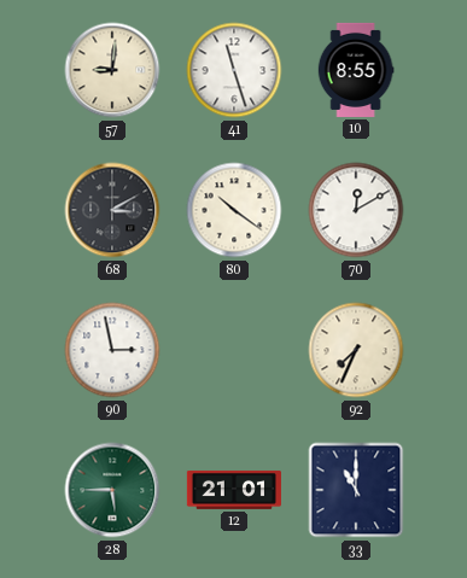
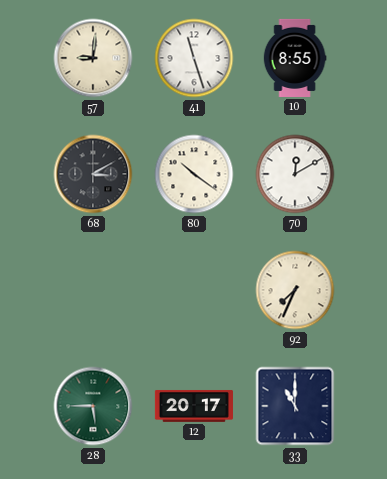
90: 2:58 -> none (112, 350)
12: 21:01 -> 20:17 (194, 406)
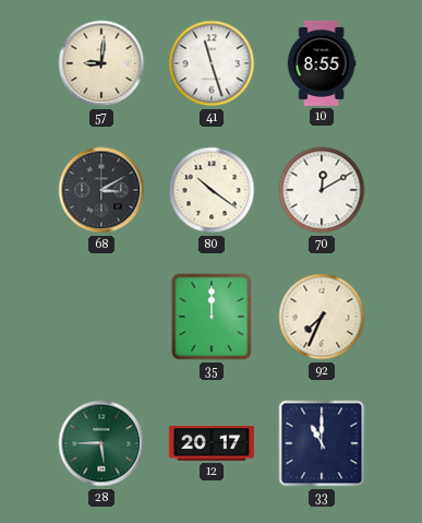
35: none -> 12:00 (212, 317)
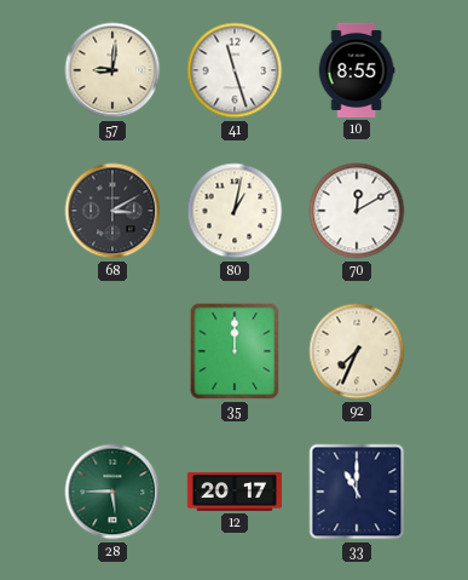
80: 10:21 -> 1:02 (235, 211)
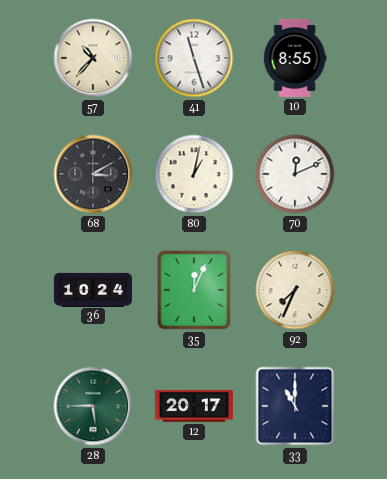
57: 9:01 -> 10:37 (93, 58)
70: 12:10 -> 12:11 (295, 174)
36: none -> 10:24 (93, 289)
35: 12:00 -> 12:04 (194, 290)
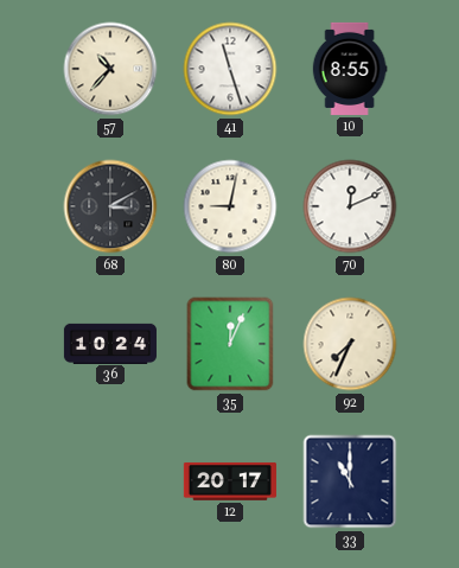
80: 1:02 -> 9:02 (230, 206)
28: 5:45 -> none (93, 406)
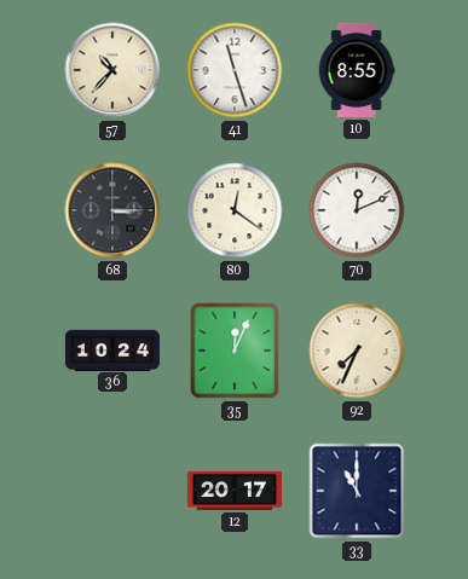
68: 3:10 -> 3:15 (112, 210)
80: 9:02 -> 12:21 (235, 210)
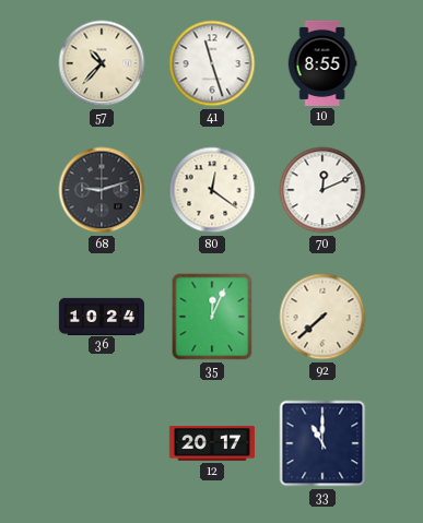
68: 3:15 -> 9:12 (102, 190)
92: 7:34 -> 7:38 (322, 317)
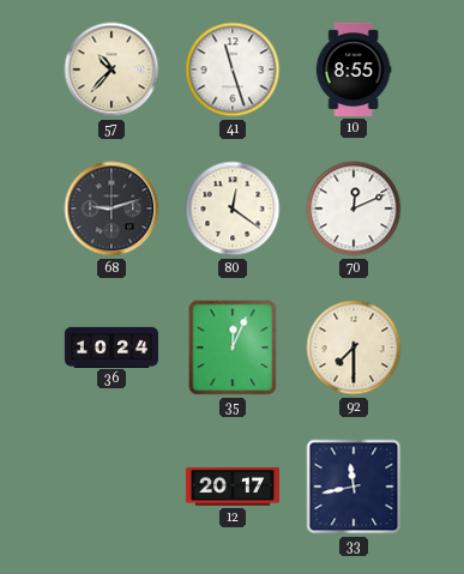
92: 7:38 -> 7:30 (354, 348)
33: 11:00 -> 11:43 (354, 487)
